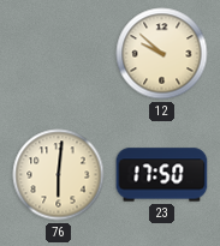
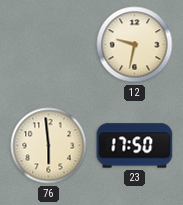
12: 9:52 -> 9:32 (135, 45)
76: 6:01 -> 5:59 (49, 146)
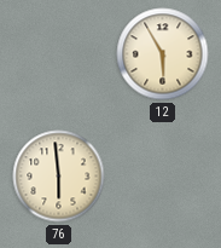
12: 9:32 -> 5:55 (163, 54)
23: 17:50 -> none (135, 146)
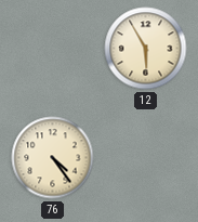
76: 5:59 -> 4:24 (53, 158)
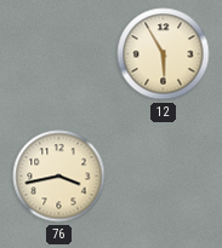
76: 4:24 -> 3:43 (59, 177)
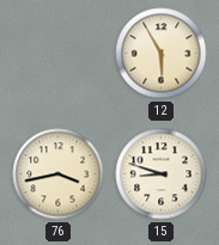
15: none -> 8:48 (162, 174)
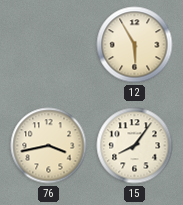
15: 8:48 -> 8:06 (135, 146)
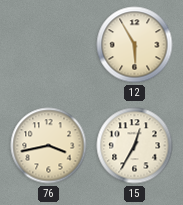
15: 8:06 -> 12:35 (135, 146)
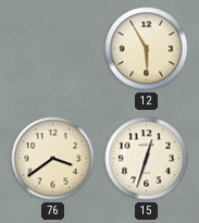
76: 3:43 -> 3:39 (53, 159)
15: 12:35 -> 12:33 (147, 159)
